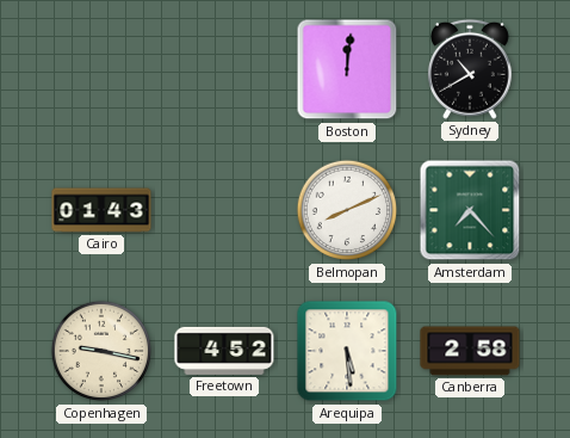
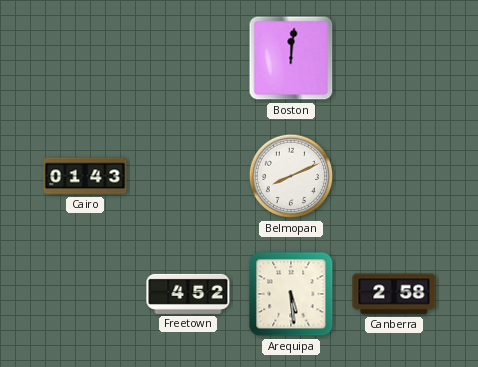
Sydney: 10:40 -> none (470, 69)
Amsterdam: 7:23 -> none (470, 210)
Copenhagen: 9:17 -> none (101, 351)
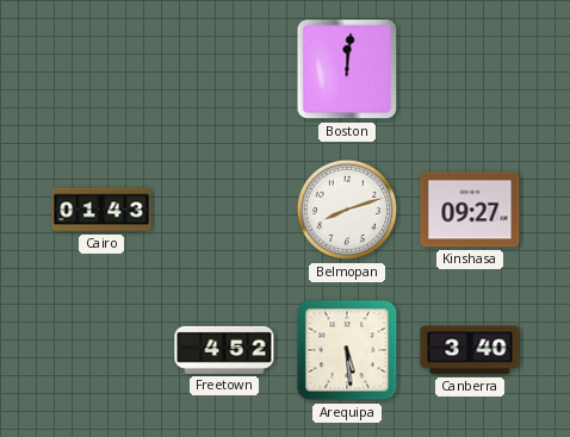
Belmopan: 8:11 -> 8:12 (347, 210)
Kinshasa: none -> 09:27 (470, 210)
Canberra: 2:58 -> 3:40 (470, 350)
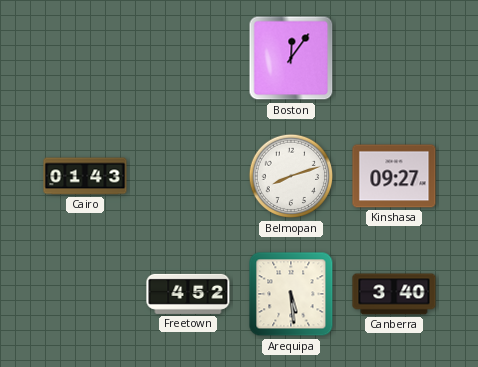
Boston: 12:01 -> 12:06 (291, 58)
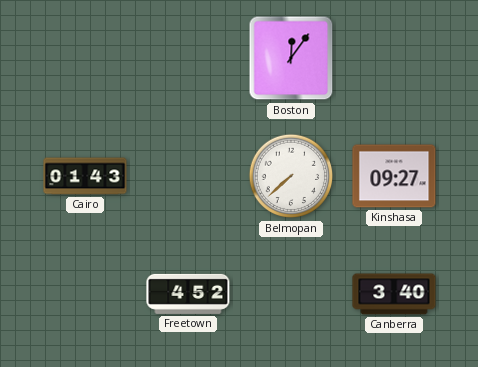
Belmopan: 8:12 -> 7:38 (291, 176)
Arequipa: 5:29 -> none (291, 294)
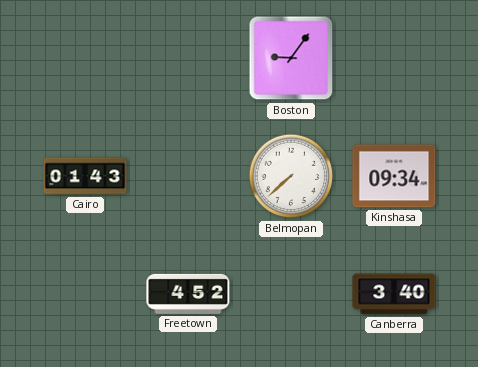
Boston: 12:06 -> 9:06 (291, 58)
Kinshasa: 09:27 -> 09:34 (394, 176)
